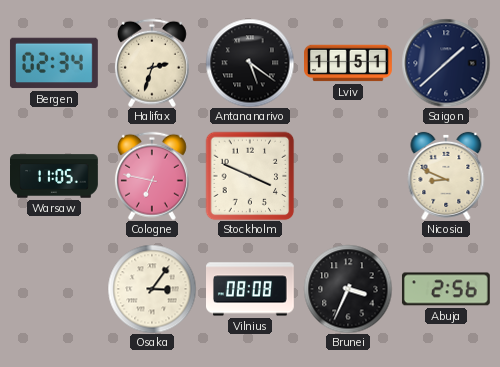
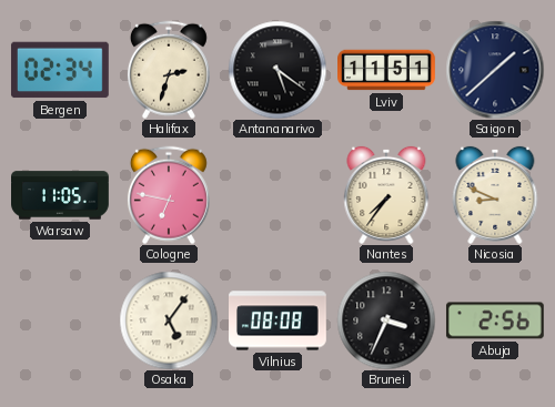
Stockholm: 3:49 -> none (250, 176)
Nantes: none -> 7:36 (386, 195)
Osaka: 3:06 -> 5:06 (169, 320)
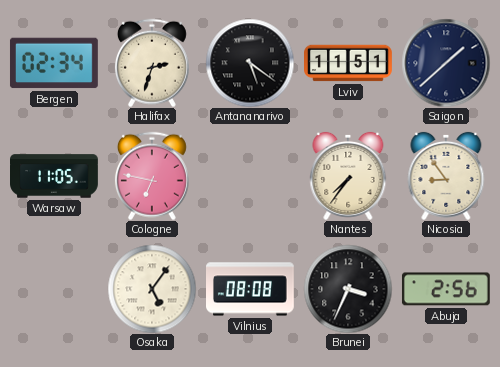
Nicosia: 8:49 -> 8:54 (446, 176)
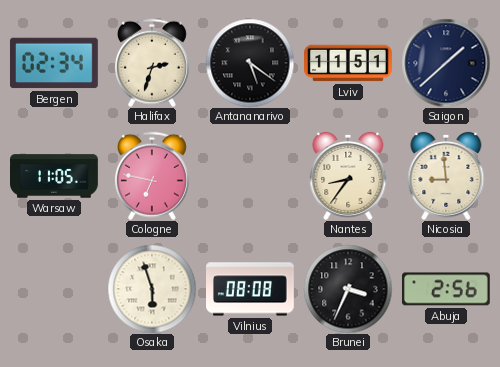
Nantes: 7:36 -> 8:36 (348, 176)
Nicosia: 8:54 -> 8:59 (446, 176)
Osaka: 5:06 -> 5:57 (152, 289)
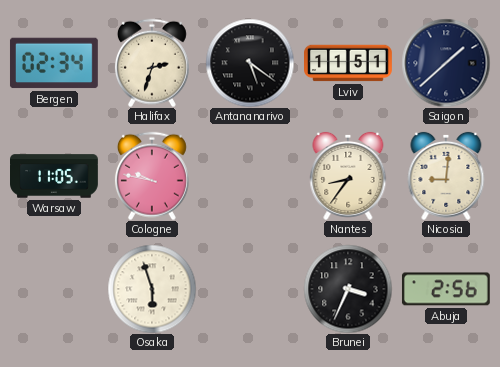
Cologne: 6:47 -> 9:47 (152, 176)
Nicosia: 8:59 -> 9:01 (446, 176)
Vilnius: 08:08 -> none (251, 289)
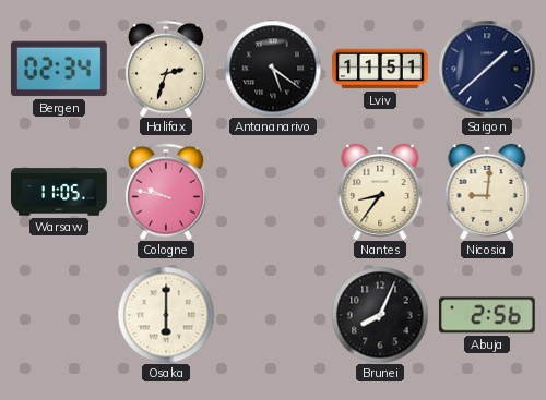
Osaka: 5:57 -> 6:00 (166, 315)
Brunei: 3:34 -> 8:04 (380, 315)
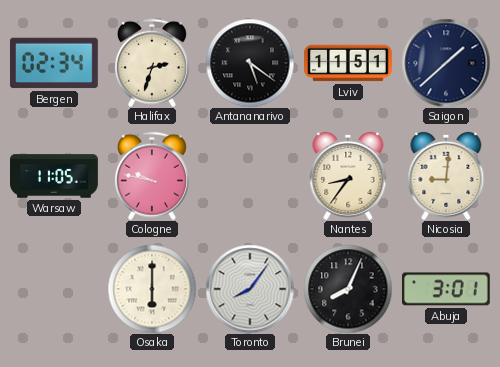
Toronto: none -> 8:06 (250, 289)
Abuja: 2:56 -> 3:01 (446, 289)
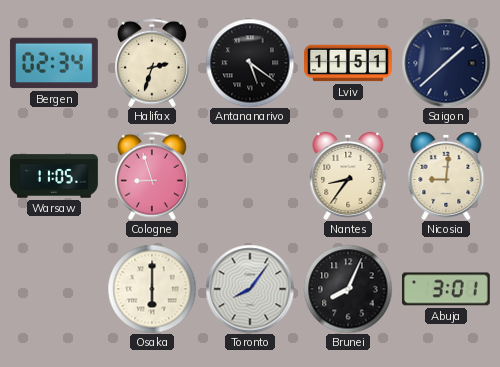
Cologne: 9:47 -> 8:57 (152, 176)
